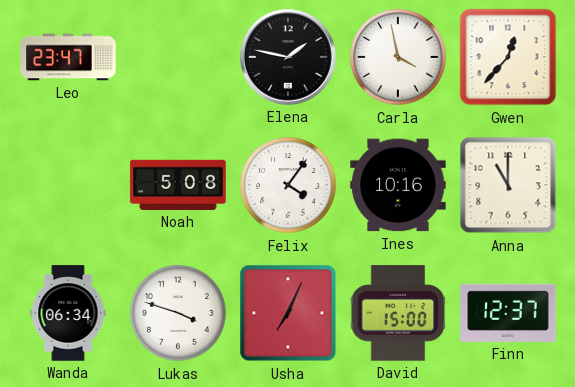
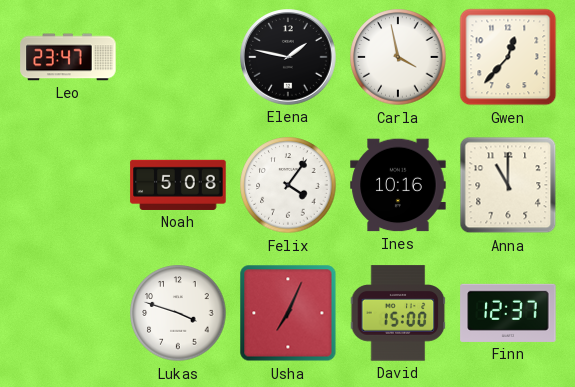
Wanda: 06:34 -> none (68, 313)
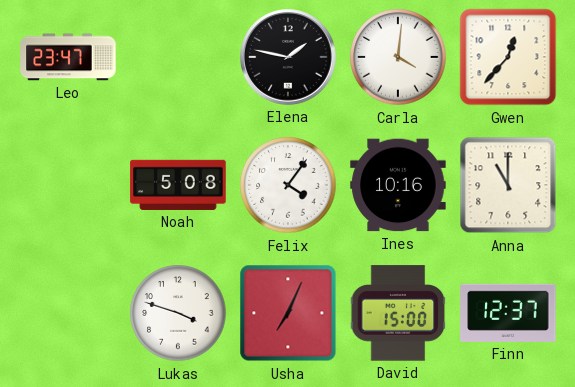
Carla: 3:58 -> 4:01 (398, 57)
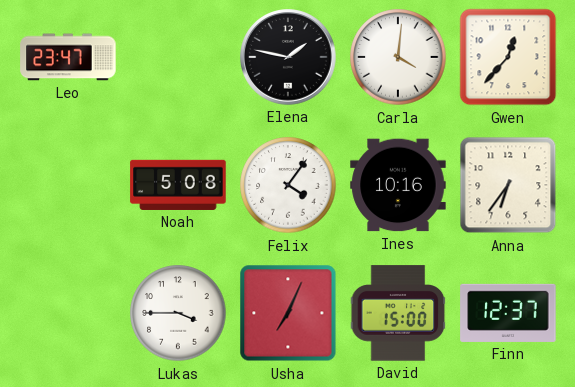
Anna: 11:00 -> 6:36 (508, 185)
Lukas: 3:48 -> 3:45 (178, 313)
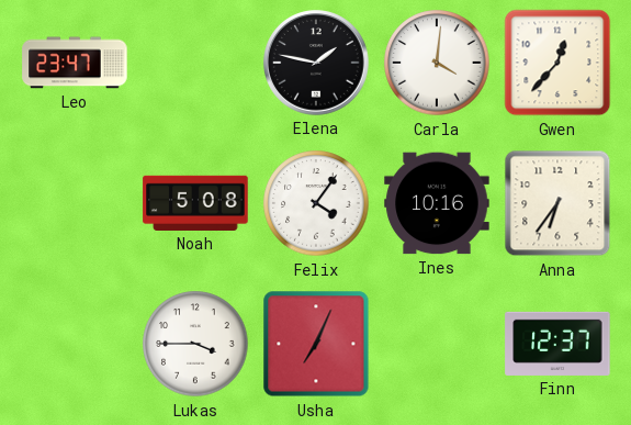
David: 15:00 -> none (398, 313)
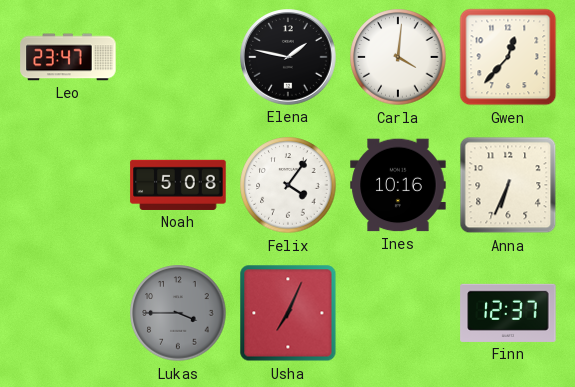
Anna: 6:36 -> 6:34 (508, 185)
Lukas dial: white -> grey (178, 313)
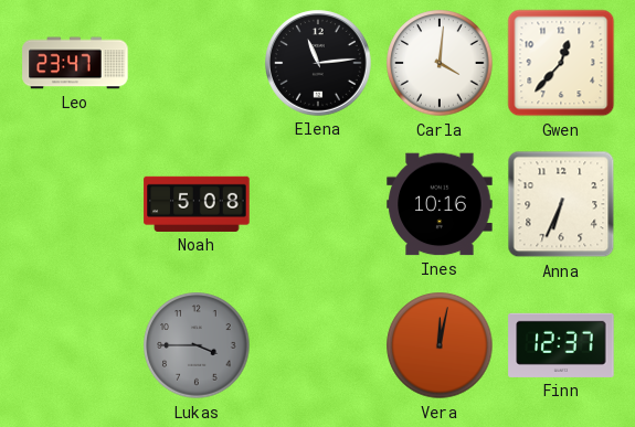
Elena: 1:47 -> 11:14 (318, 63)
Felix: 4:06 -> none (288, 185)
Usha: 7:04 -> none (288, 313)
Vera: none -> 12:02 (440, 345)
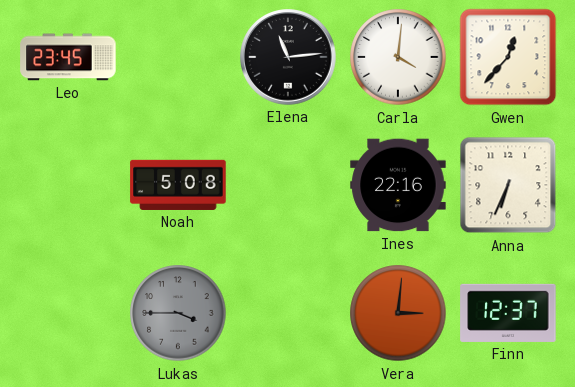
Leo: 23:47 -> 23:45 (68, 57)
Ines: 10:16 -> 22:16 (398, 185)
Vera: 12:02 -> 3:01 (398, 313)
